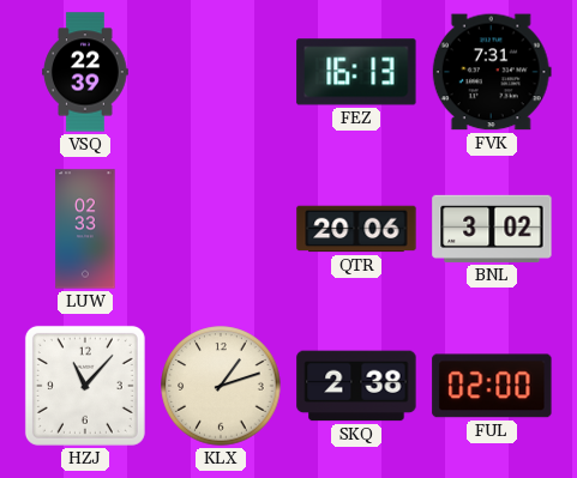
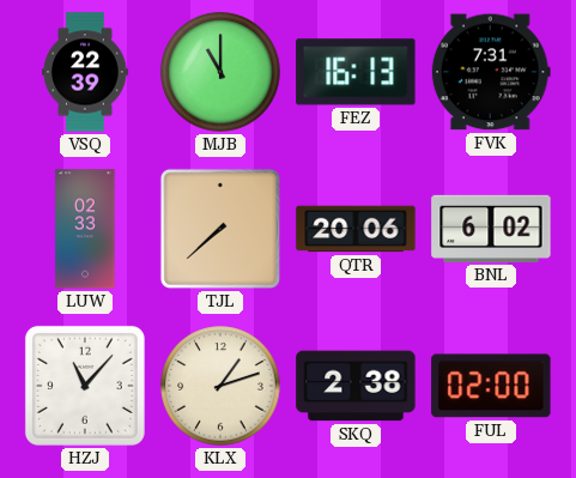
MJB: none -> 11:00 (220, 72)
TJL: none -> 7:38 (220, 229)
BNL: 3:02 -> 6:02 (491, 229)
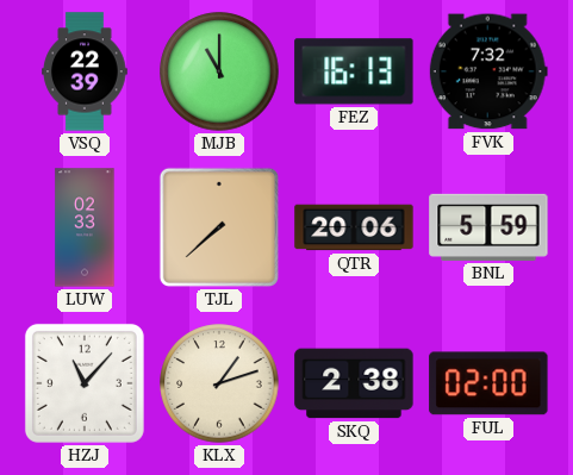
FVK: 7:31 -> 7:32 (488, 71)
BNL: 6:02 -> 5:59 (488, 227)
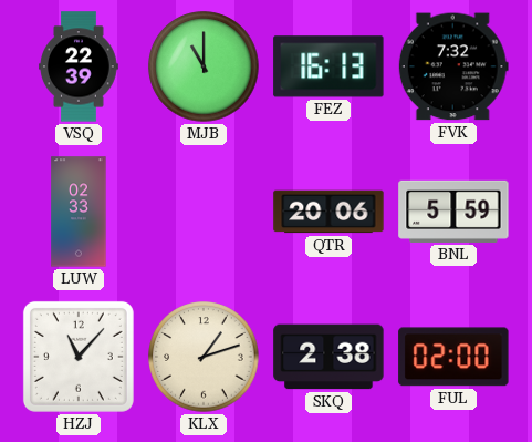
TJL: 7:38 -> none (219, 227)
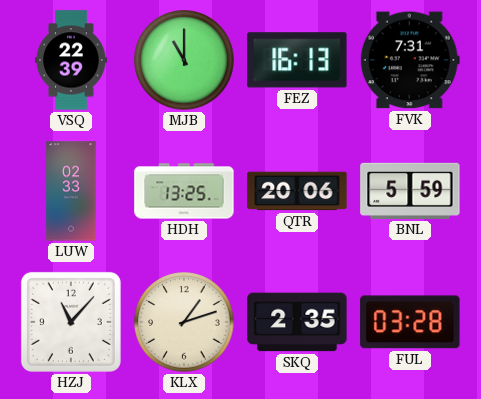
FVK: 7:32 -> 7:31 (410, 60)
HDH: none -> 13:25 (184, 191)
SKQ: 2:38 -> 2:35 (297, 322)
FUL: 02:00 -> 03:28 (410, 322)
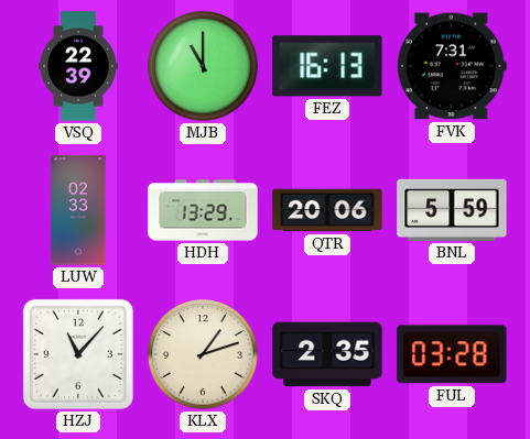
HDH: 13:25 -> 13:29 (203, 210)
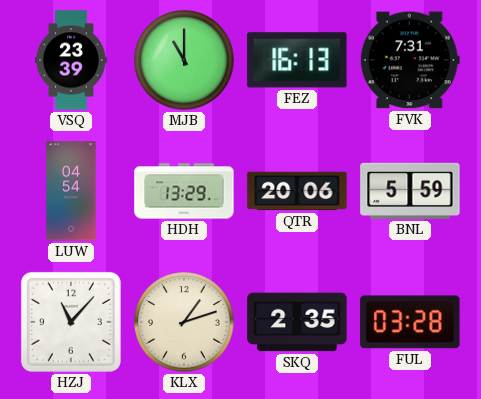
VSQ: 22:39 -> 23:39 (71, 60)
LUW: 02:33 -> 04:54 (71, 191)
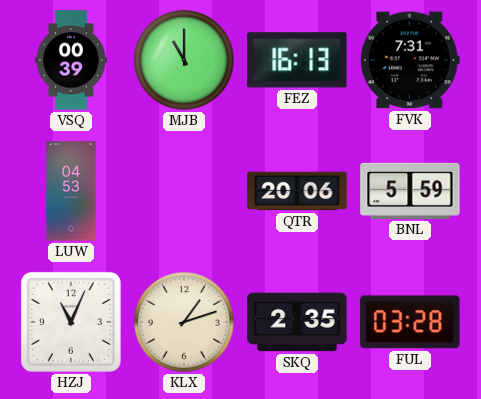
VSQ: 23:39 -> 00:39 (71, 60)
LUW: 04:54 -> 04:53 (71, 191)
HDH: 13:29 -> none (184, 191)
HZJ: 11:07 -> 11:04 (71, 322)
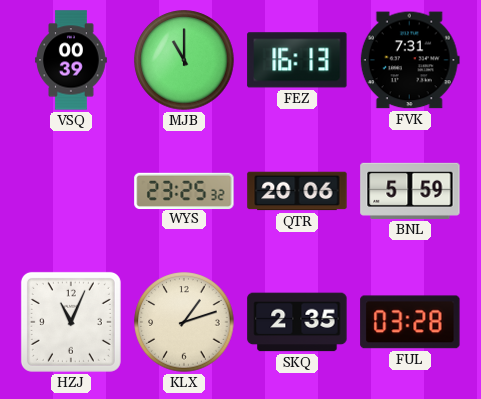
LUW: 04:53 -> none (71, 191)
WYS: none -> 23:25 (184, 190)
